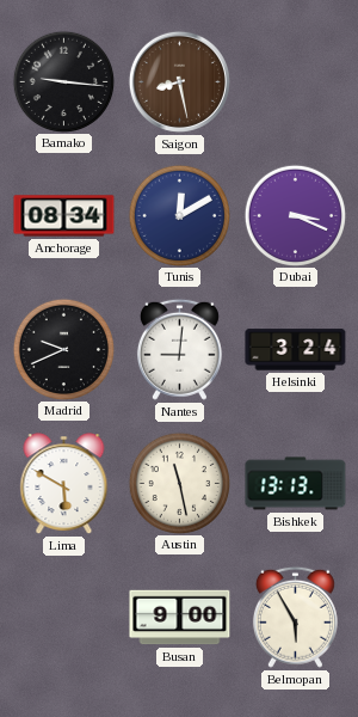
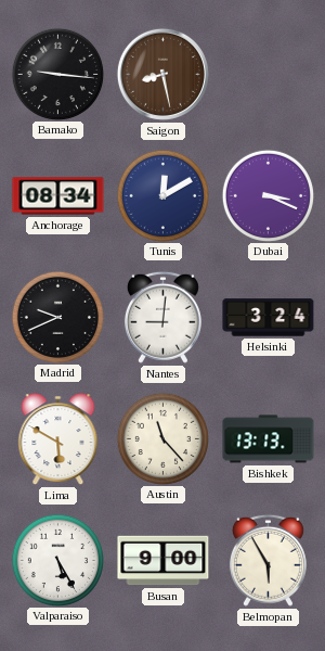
Austin: 11:28 -> 11:23 (162, 438)
Valparaiso: none -> 5:25 (57, 560)
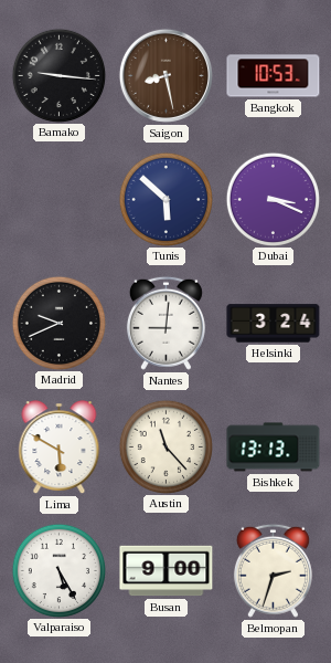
Bangkok: none -> 10:53 (274, 76)
Anchorage: 08:34 -> none (58, 196)
Tunis: 12:10 -> 5:52 (165, 199)
Belmopan: 5:55 -> 2:33 (273, 570)
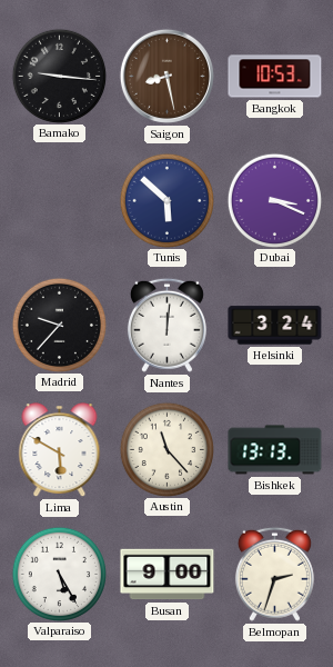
Madrid: 9:41 -> 9:37 (59, 325)
Nantes: 9:01 -> 12:01 (167, 325)
